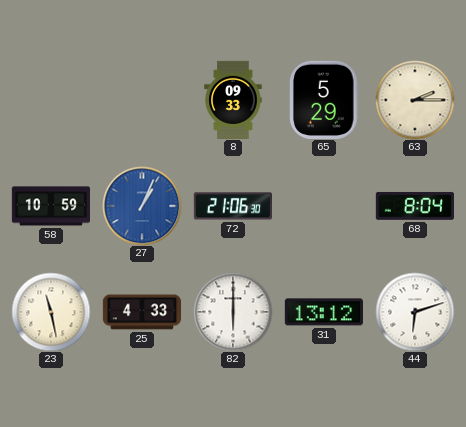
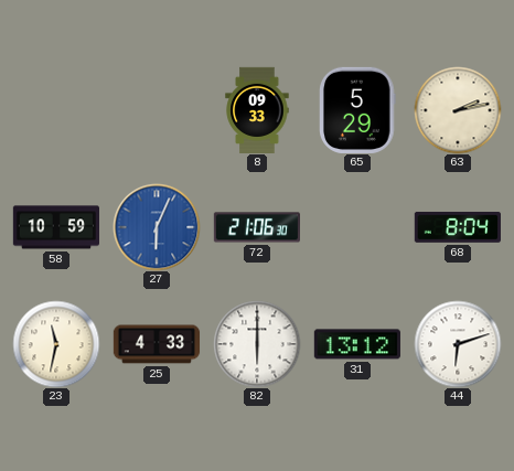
63: 2:15 -> 2:13 (458, 110)
27: 1:04 -> 6:04 (157, 227)
23: 11:28 -> 11:32 (56, 344)
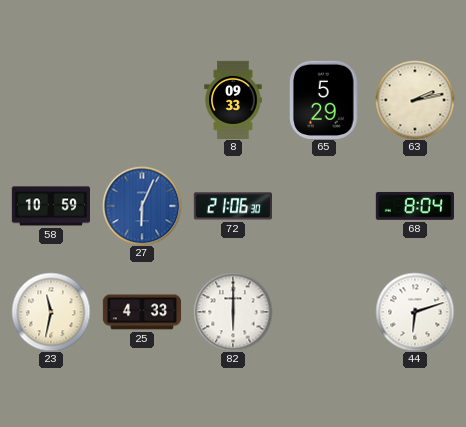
31: 13:12 -> none (357, 344)
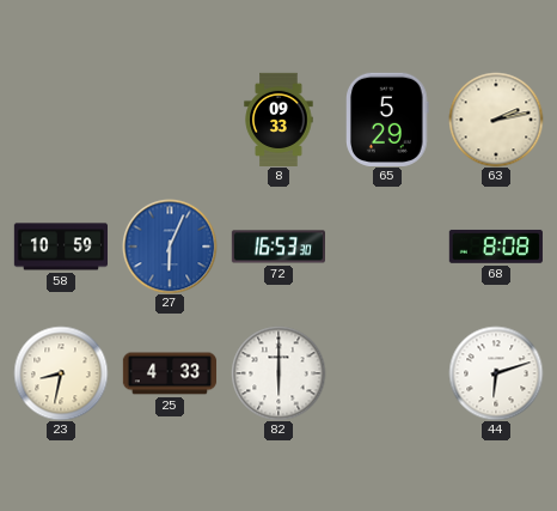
72: 21:06 -> 16:53 (277, 247)
68: 8:04 -> 8:08 (496, 247)
23: 11:32 -> 8:32 (61, 373)
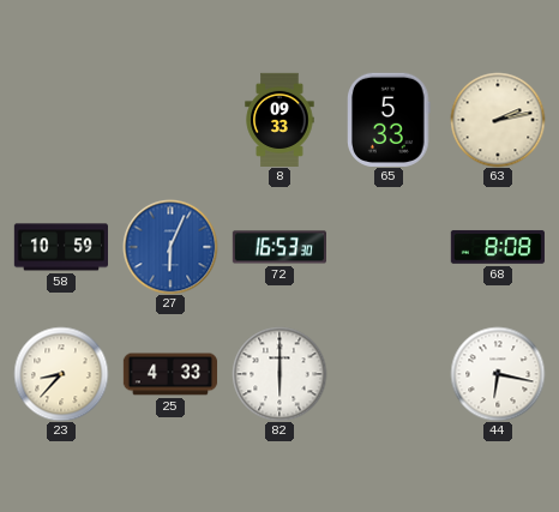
65: 5:29 -> 5:33 (390, 120)
23: 8:32 -> 8:37 (61, 374)
44: 6:12 -> 6:17 (498, 374)
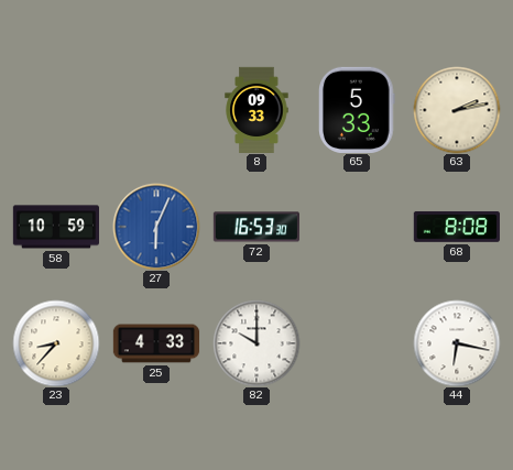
82: 6:00 -> 10:00 (256, 343)
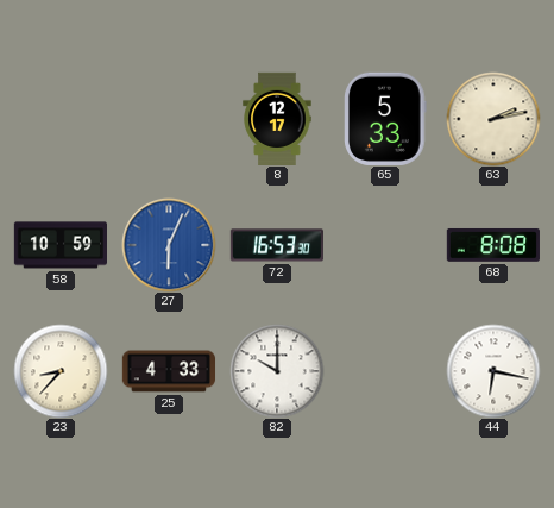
8: 09:33 -> 12:17 (277, 118)
